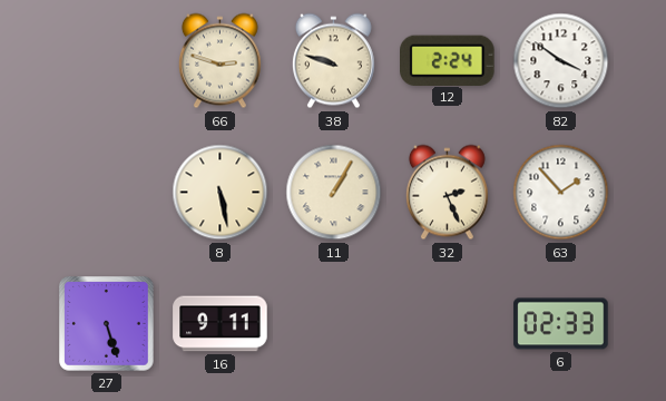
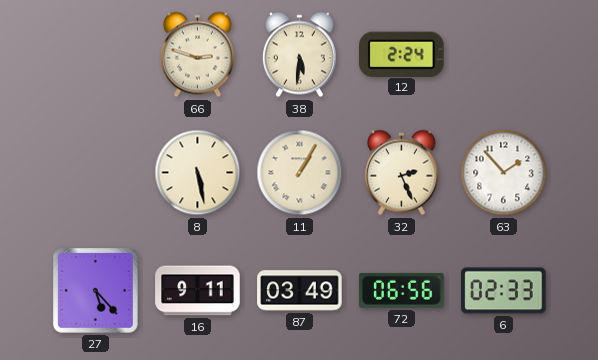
38: 9:48 -> 5:31 (299, 55)
82: 3:51 -> none (561, 61)
27: 5:27 -> 5:23 (96, 291)
87: none -> 03:49 (300, 291)
72: none -> 06:56 (402, 290)
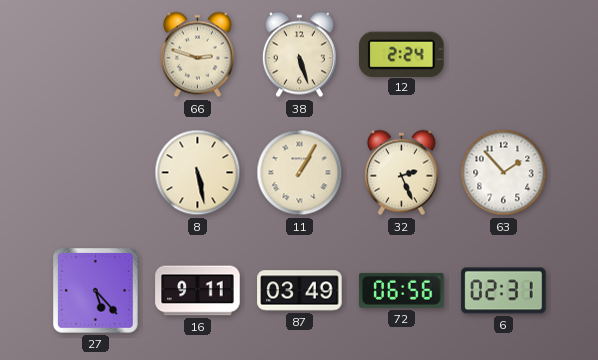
38: 5:31 -> 5:27 (299, 55)
6: 02:33 -> 02:31 (504, 291)
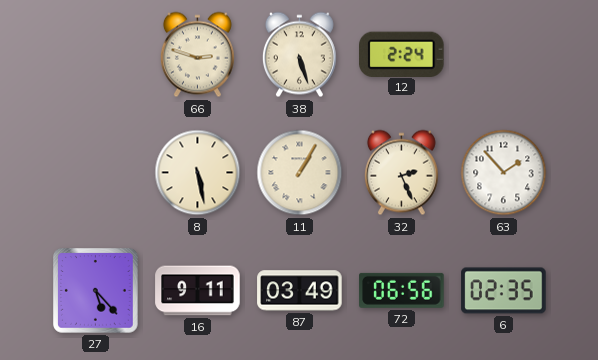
6: 02:31 -> 02:35 (504, 291)
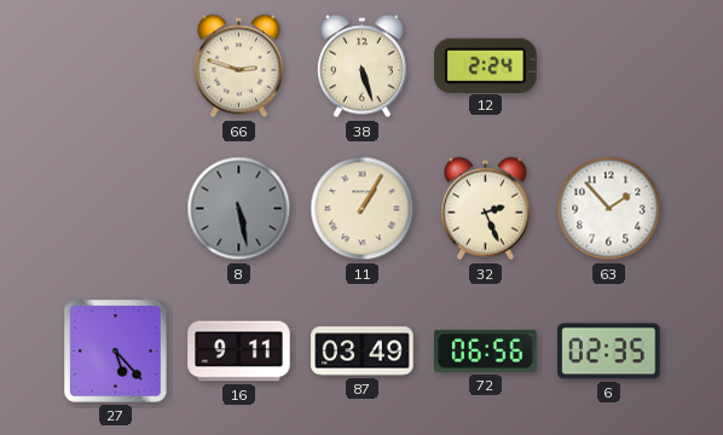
8 dial: cream -> grey (239, 209)
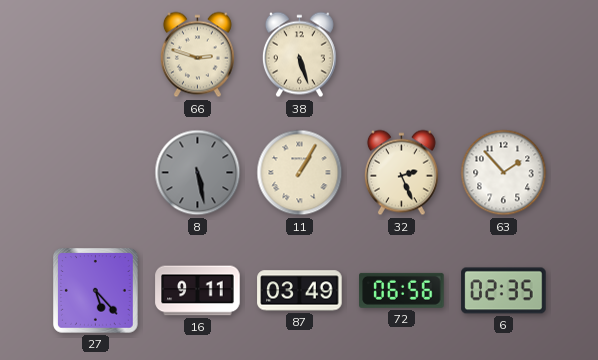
12: 2:24 -> none (486, 65)
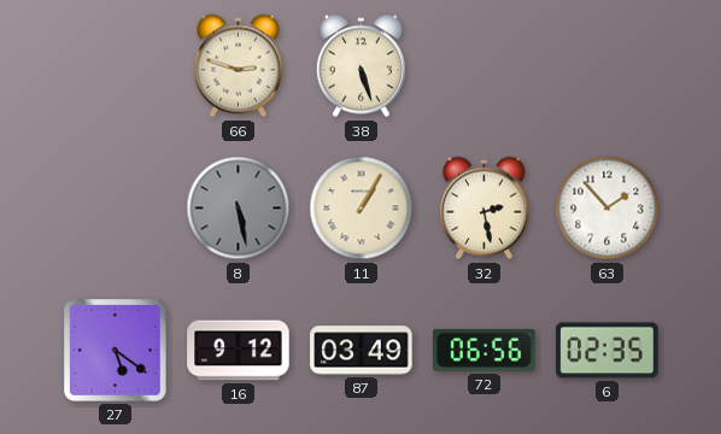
32: 2:26 -> 2:28 (483, 209)
27: 5:23 -> 5:21 (116, 351)
16: 9:11 -> 9:12 (239, 351)
